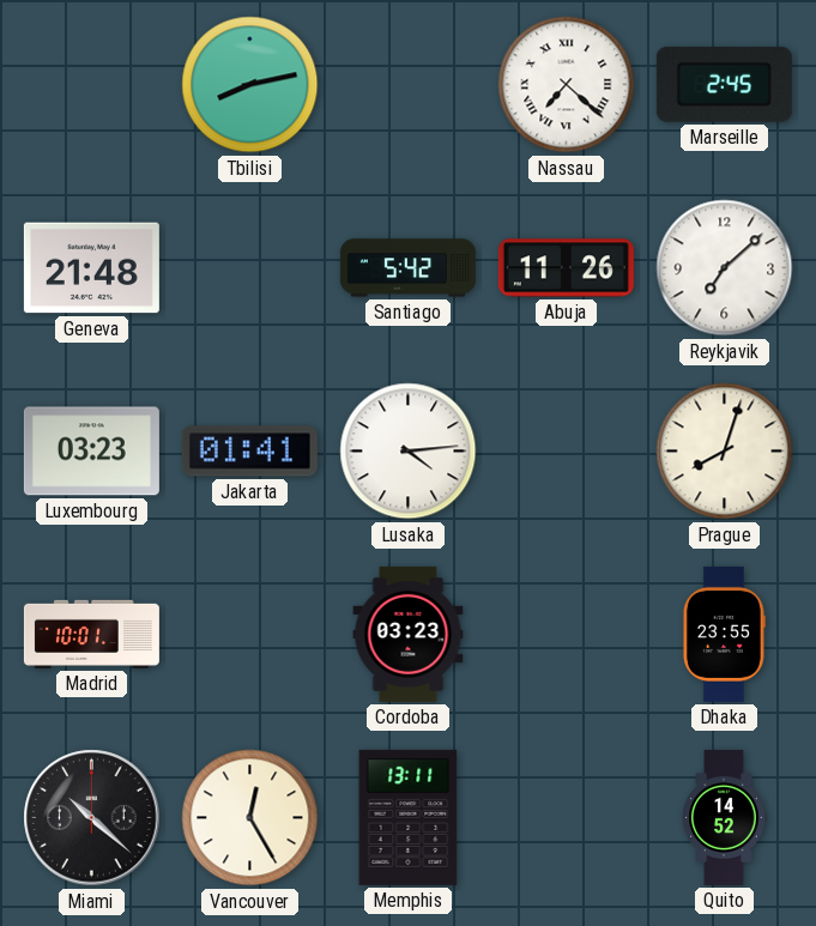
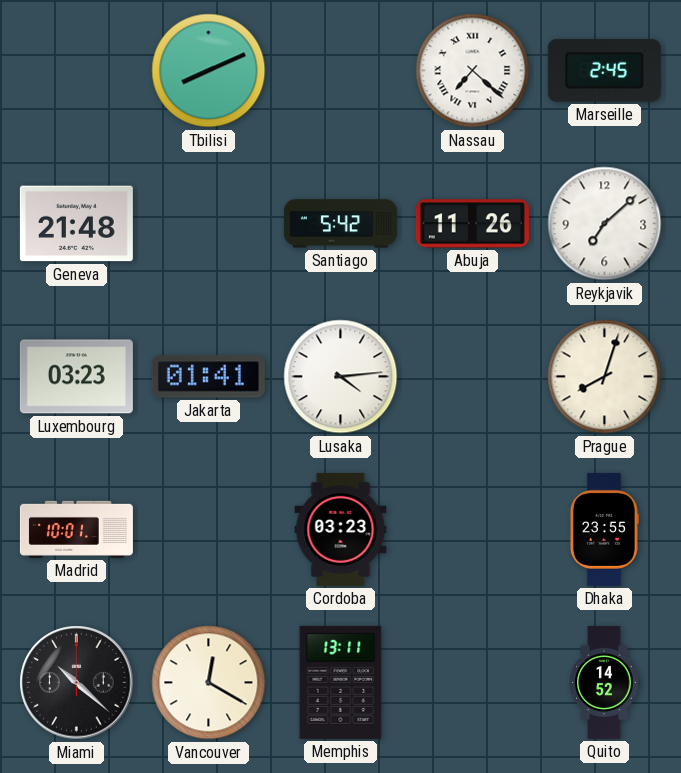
Tbilisi: 8:13 -> 8:11 (209, 71)
Vancouver: 12:25 -> 12:20 (209, 683)
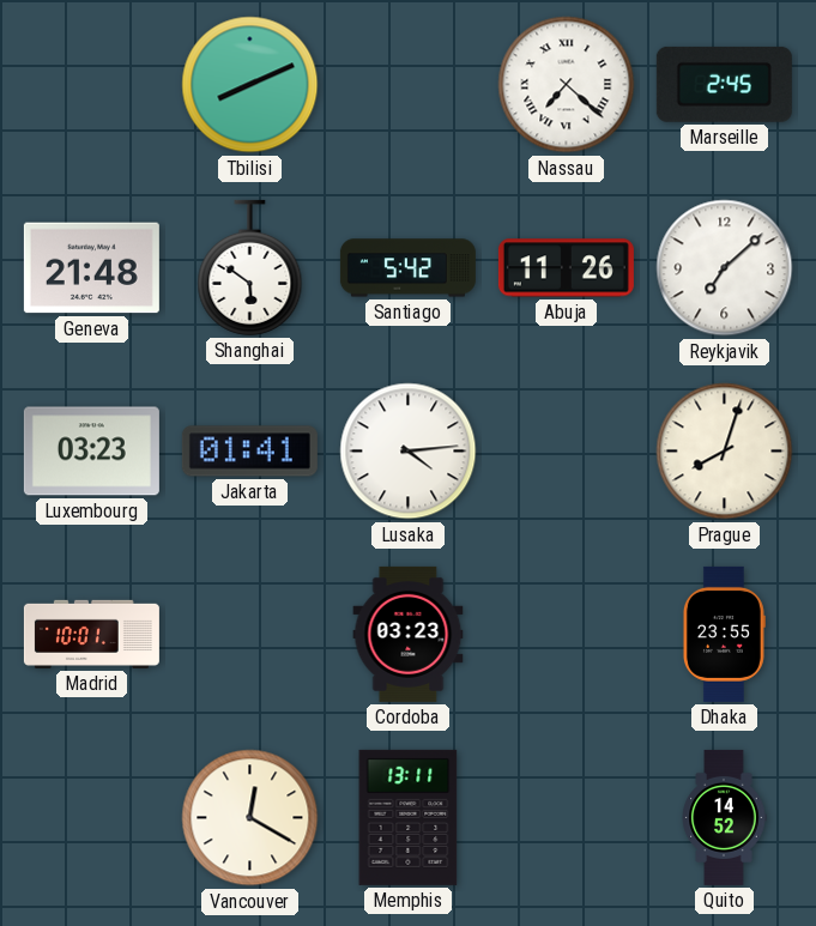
Shanghai: none -> 5:51 (250, 267)
Miami: 10:22 -> none (77, 683)
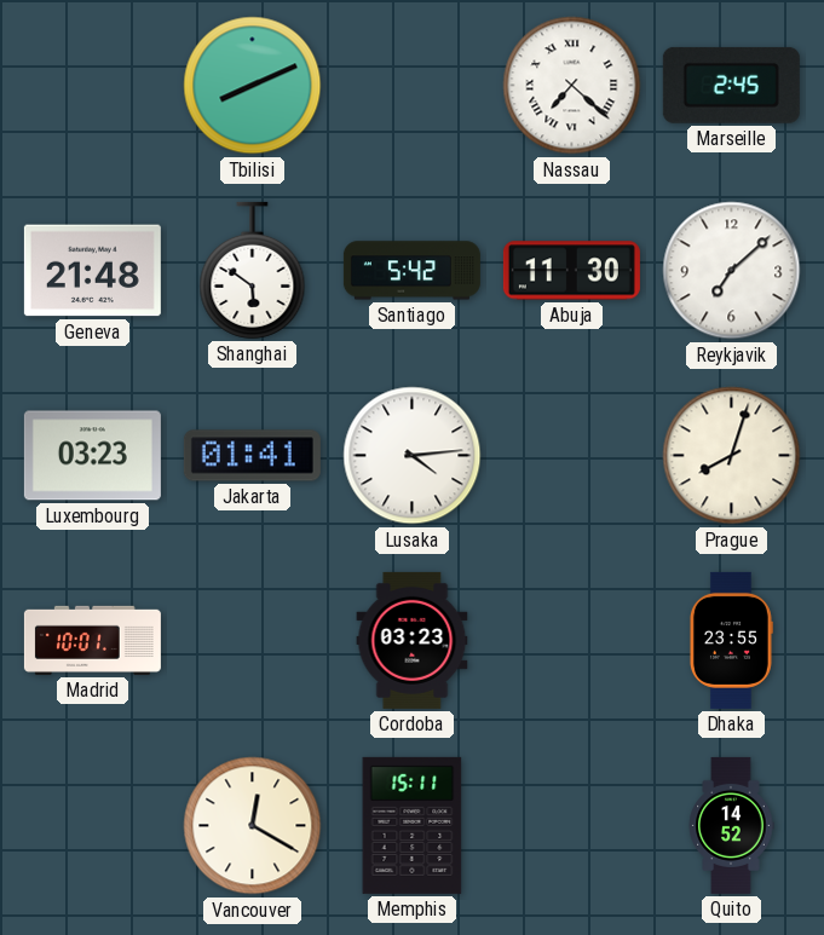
Abuja: 11:26 -> 11:30 (571, 271)
Memphis: 13:11 -> 15:11 (413, 825)
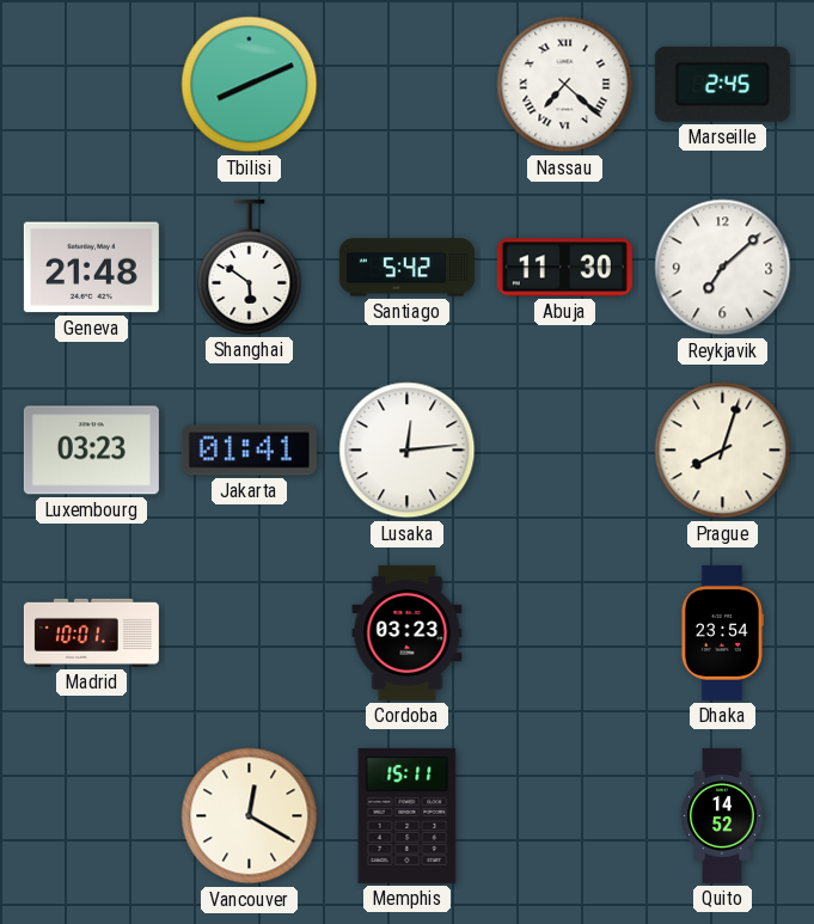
Lusaka: 4:14 -> 12:14 (408, 451)
Dhaka: 23:55 -> 23:54 (722, 632)
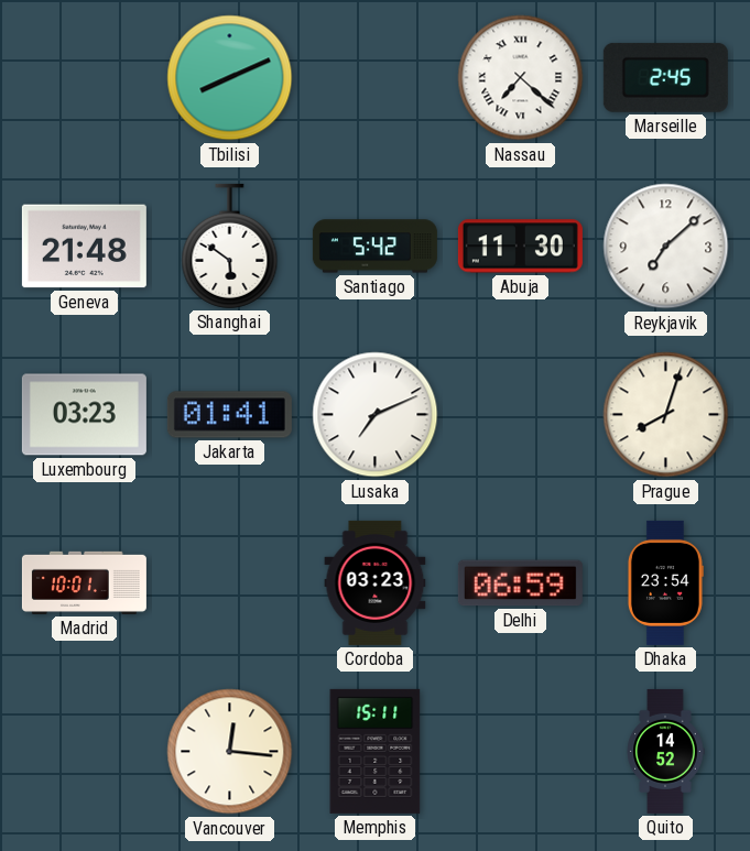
Lusaka: 12:14 -> 7:11 (376, 415)
Delhi: none -> 06:59 (520, 583)
Vancouver: 12:20 -> 12:16 (230, 752)
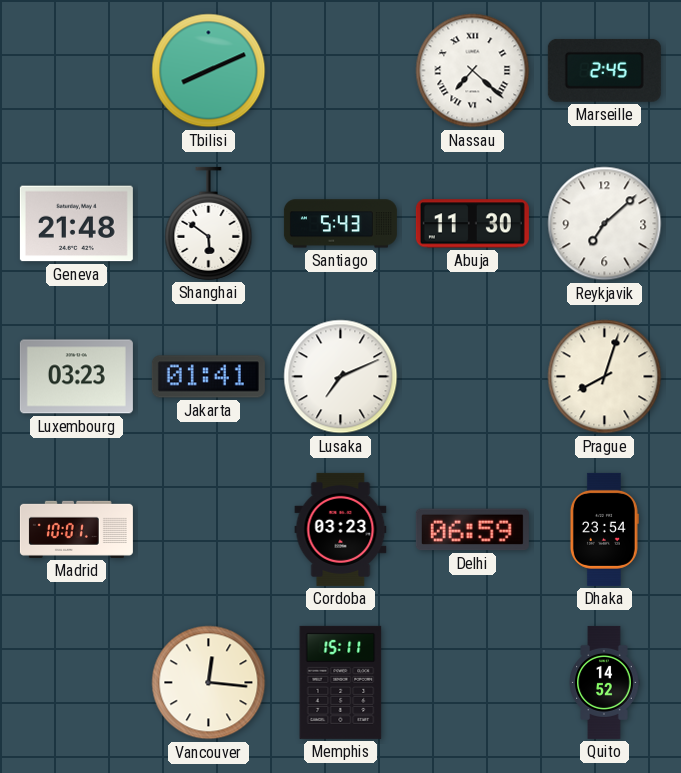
Santiago: 5:42 -> 5:43 (340, 224)
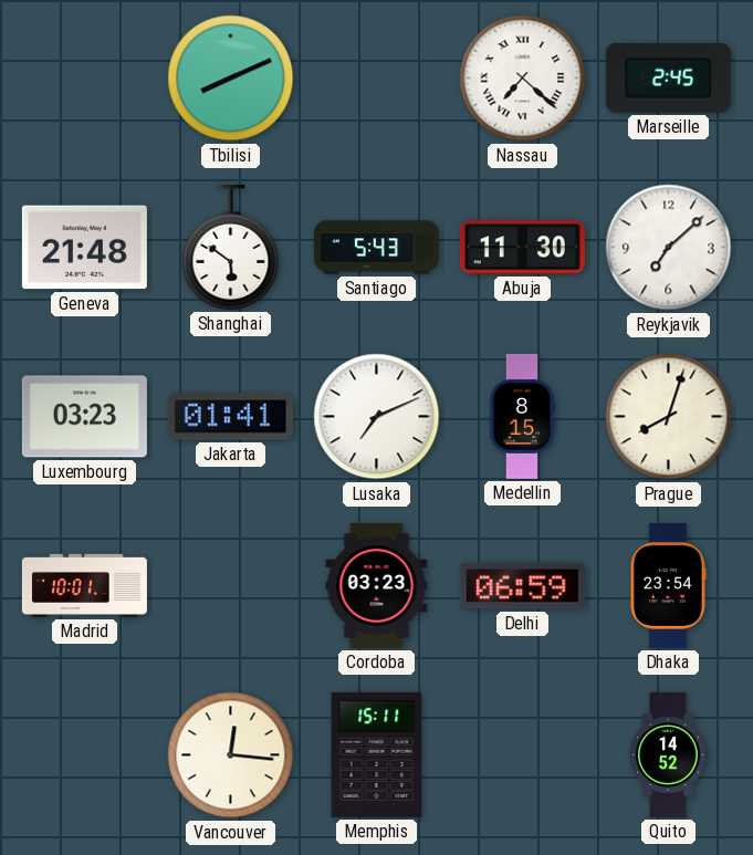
Medellin: none -> 8:15 (522, 416)
